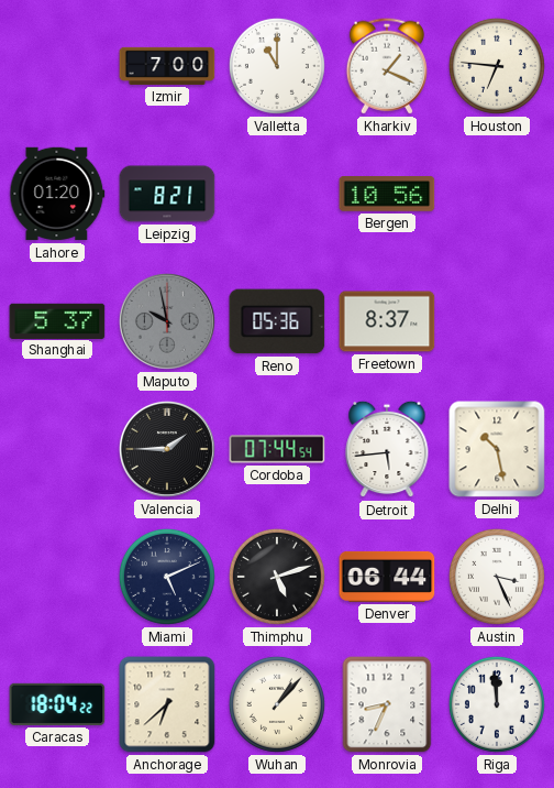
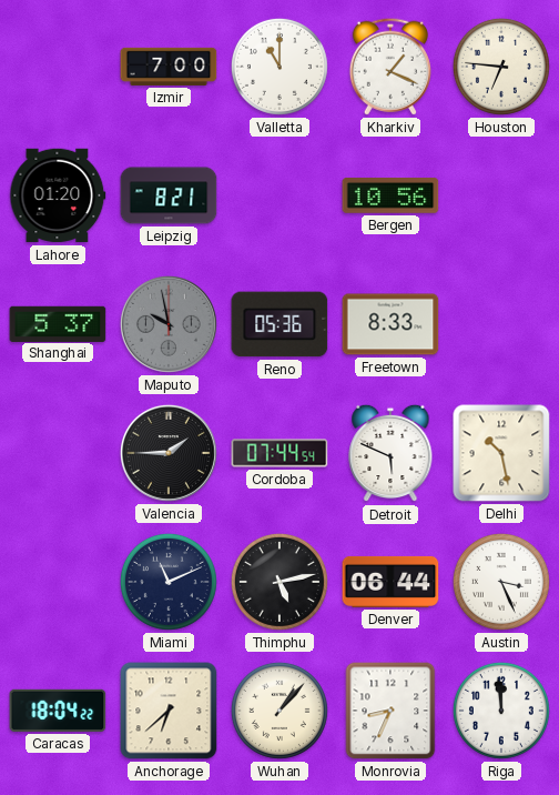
Freetown: 8:37 -> 8:33 (390, 324)
Detroit: 5:44 -> 5:49 (390, 453)
Miami: 5:11 -> 11:11 (169, 582)
Thimphu: 5:12 -> 5:13 (279, 582)
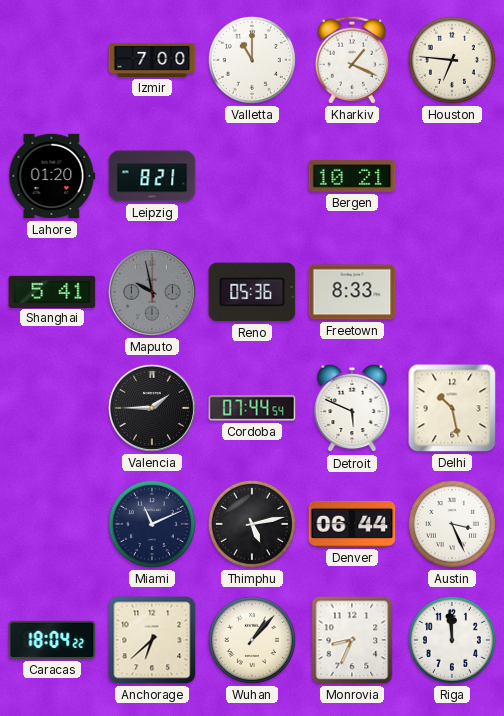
Bergen: 10:56 -> 10:21 (352, 177)
Shanghai: 5:37 -> 5:41 (52, 291)
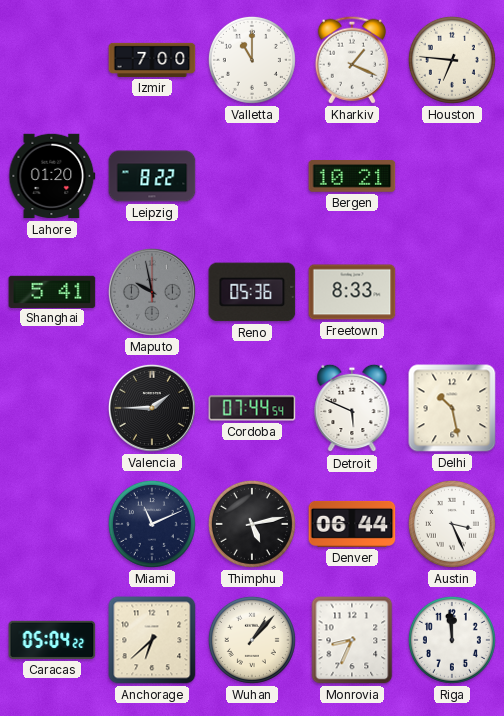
Leipzig: 8:21 -> 8:22 (152, 176)
Caracas: 18:04 -> 05:04 (52, 640)
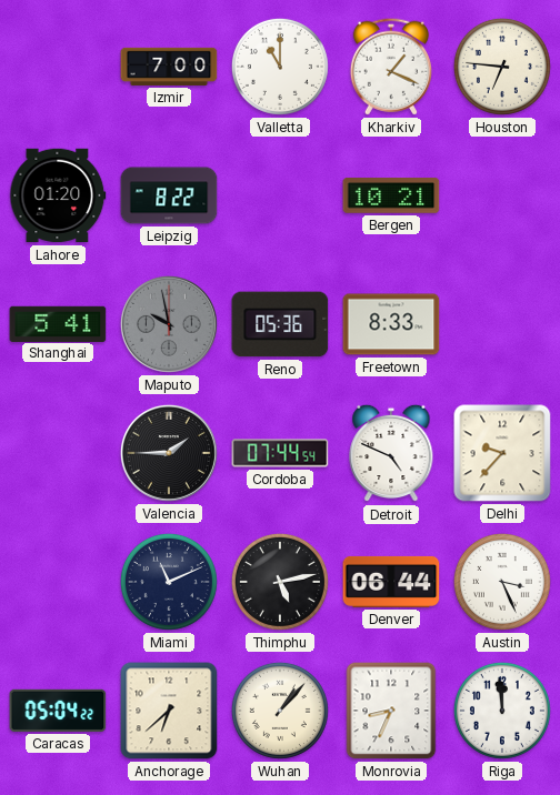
Detroit: 5:49 -> 4:49 (391, 453)
Delhi: 10:28 -> 9:37 (502, 453)
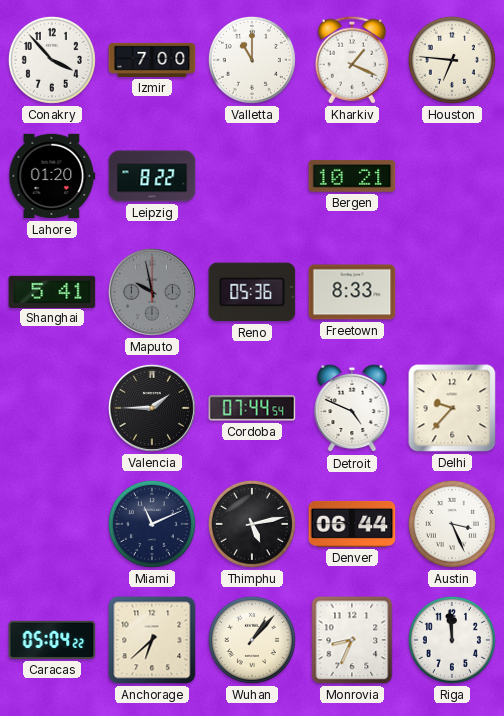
Conakry: none -> 3:53 (52, 60)
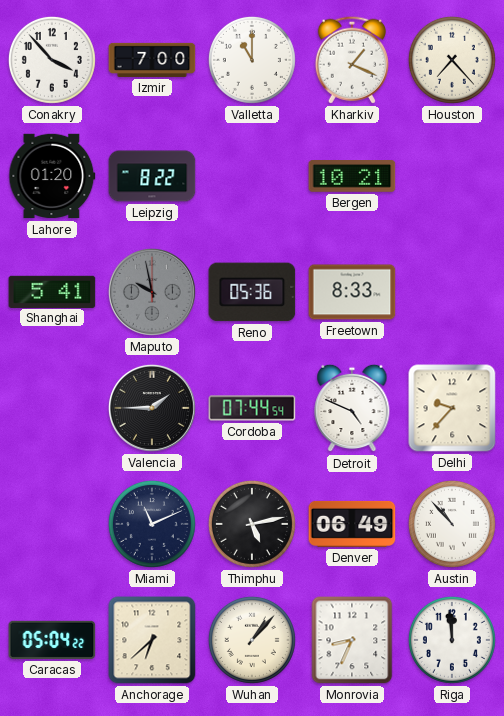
Houston: 6:46 -> 7:23 (452, 60)
Denver: 06:44 -> 06:49 (352, 524)
Austin: 3:26 -> 10:53 (452, 524)
